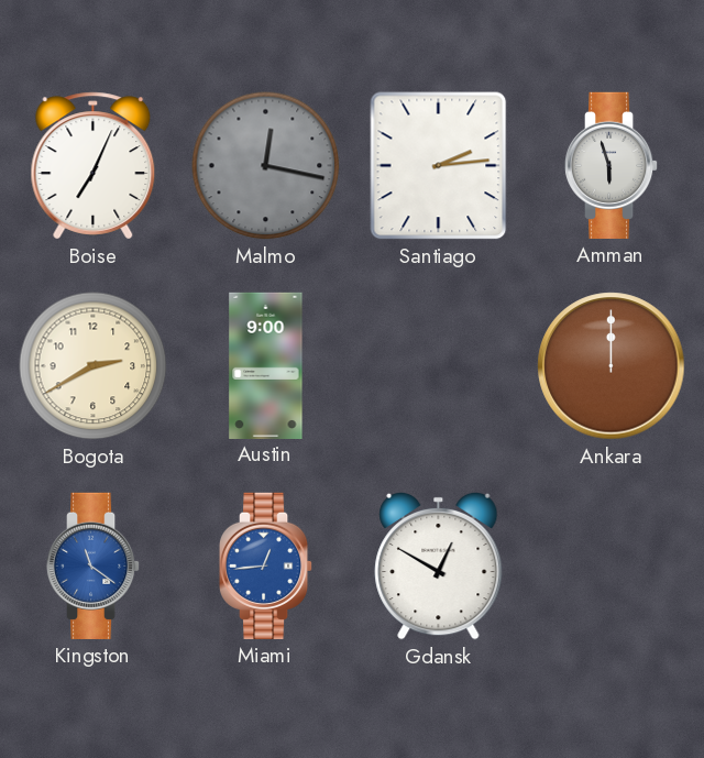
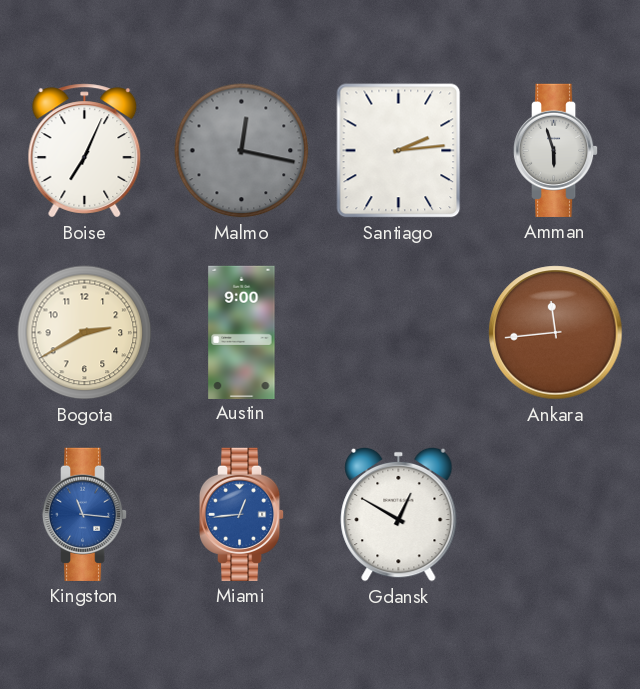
Ankara: 12:00 -> 11:44 (556, 333)
Kingston: 11:21 -> 11:16 (85, 514)
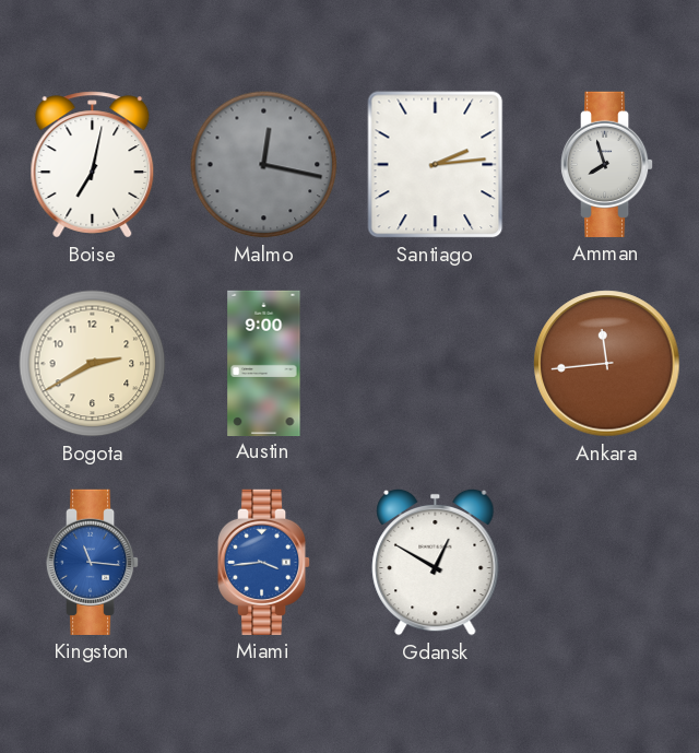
Boise: 7:04 -> 7:02 (93, 165)
Amman: 5:57 -> 7:57 (607, 164)
Miami: 12:44 -> 3:44 (264, 562)
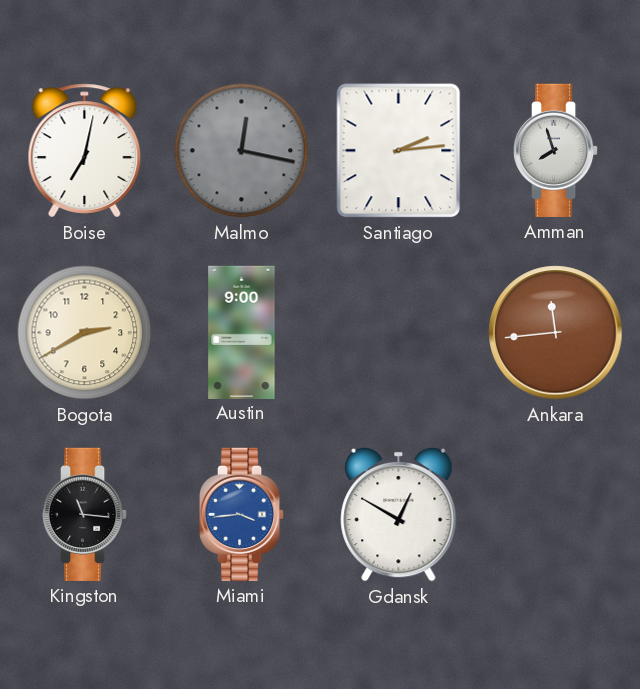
Kingston dial: blue -> black (85, 514)
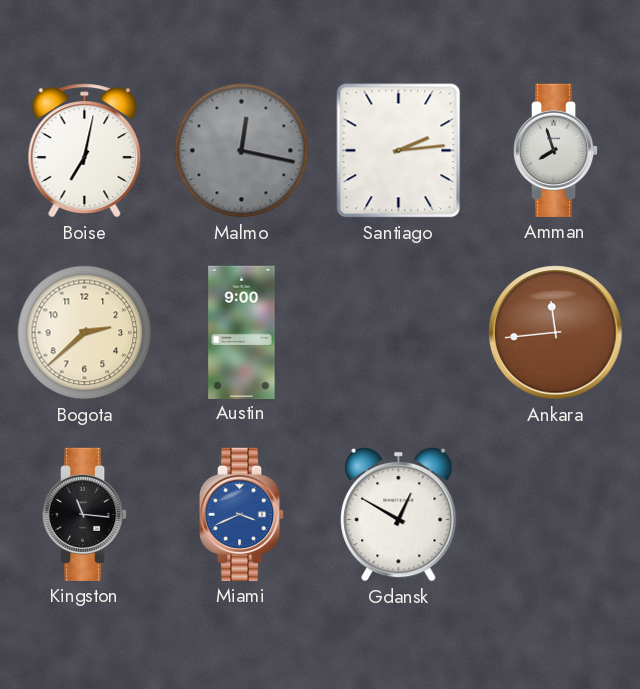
Bogota: 2:40 -> 2:38 (85, 333)
Miami: 3:44 -> 3:41 (242, 514)
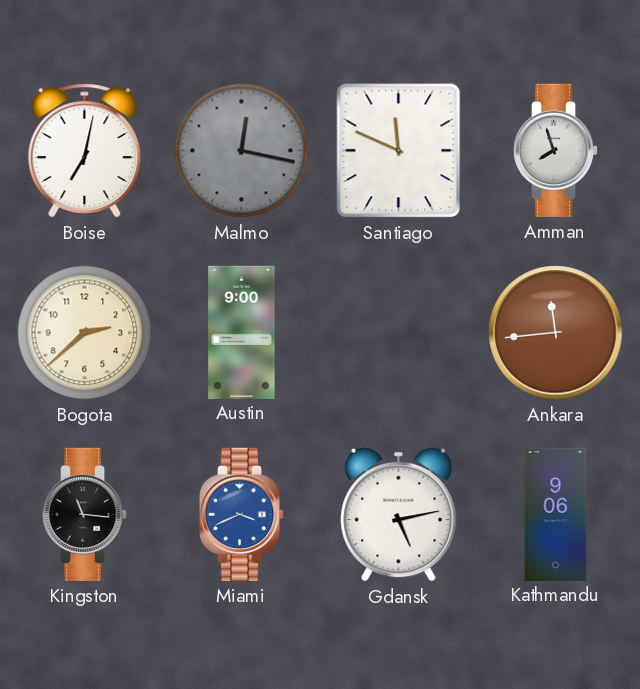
Santiago: 2:14 -> 11:49 (399, 151)
Gdansk: 12:50 -> 5:13 (399, 514)
Kathmandu: none -> 9:06 (556, 514)
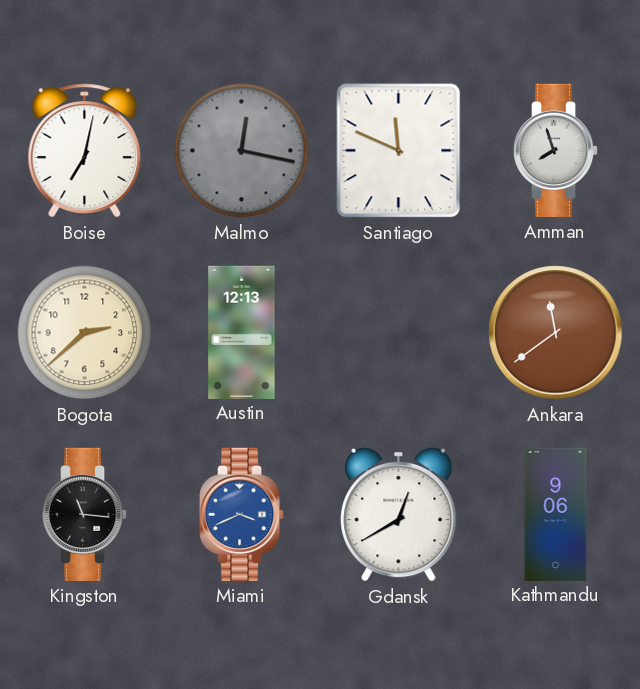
Austin: 9:00 -> 12:13 (242, 332)
Ankara: 11:44 -> 11:39 (556, 333)
Gdansk: 5:13 -> 12:40 (399, 514)
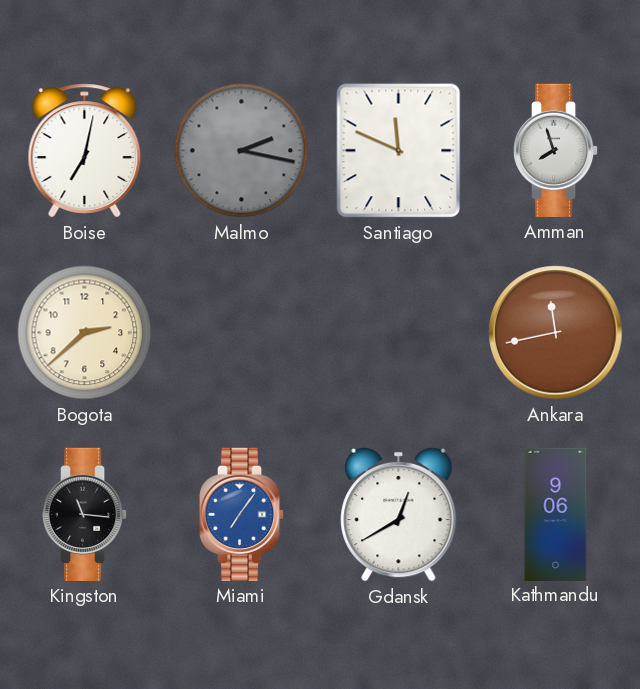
Malmo: 12:17 -> 2:17 (242, 151)
Austin: 12:13 -> none (242, 332)
Ankara: 11:39 -> 11:43 (556, 333)
Miami: 3:41 -> 7:06 (242, 514)
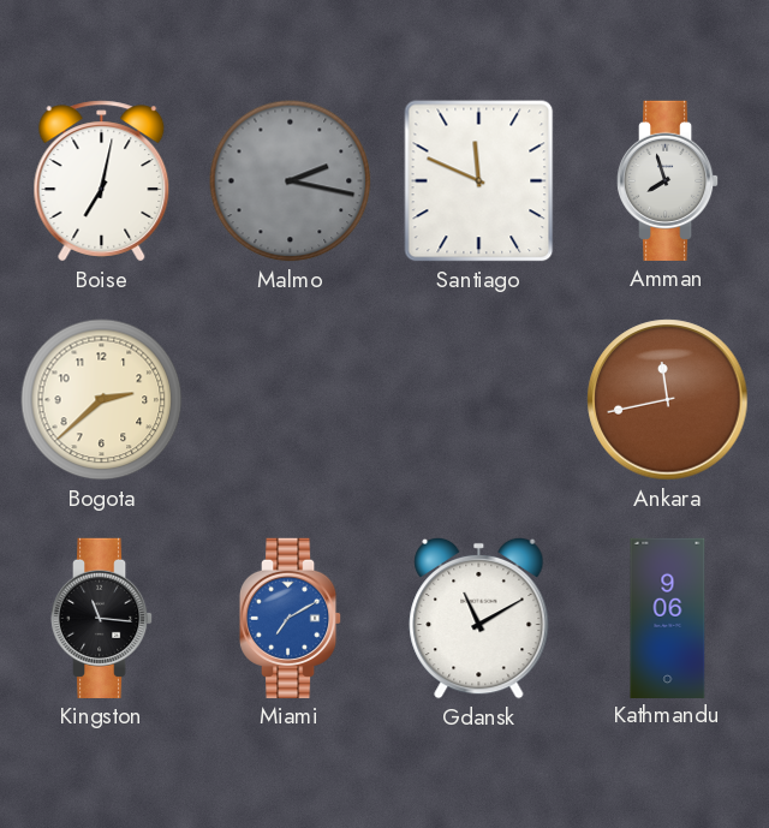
Miami: 7:06 -> 7:10 (291, 618)
Gdansk: 12:40 -> 11:10 (479, 618)
